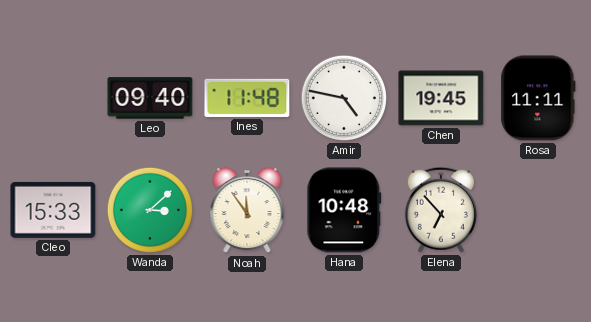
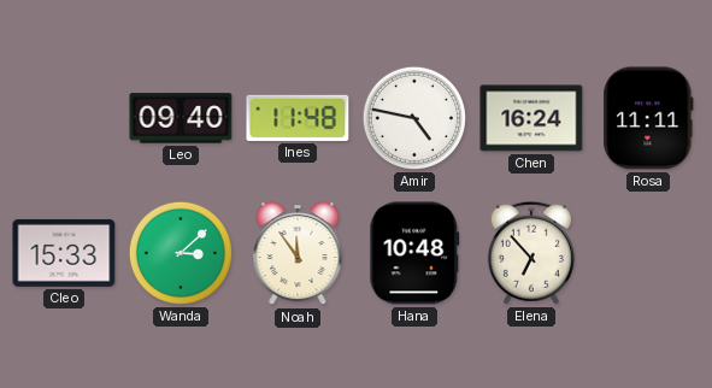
Chen: 19:45 -> 16:24 (531, 118)
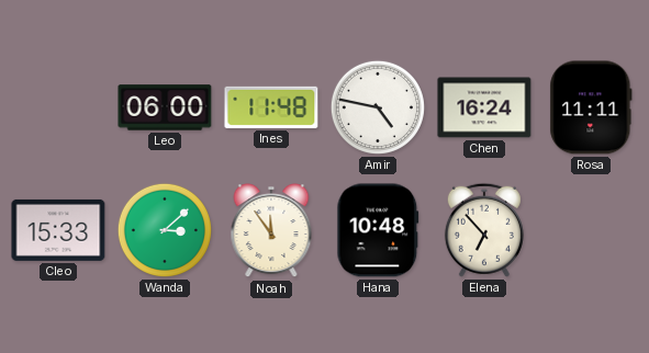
Leo: 09:40 -> 06:00 (165, 107)
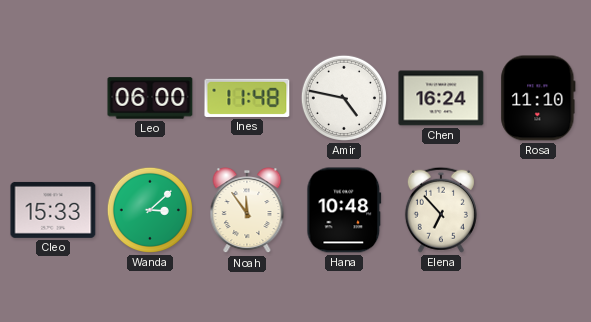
Rosa: 11:11 -> 11:10 (538, 98)
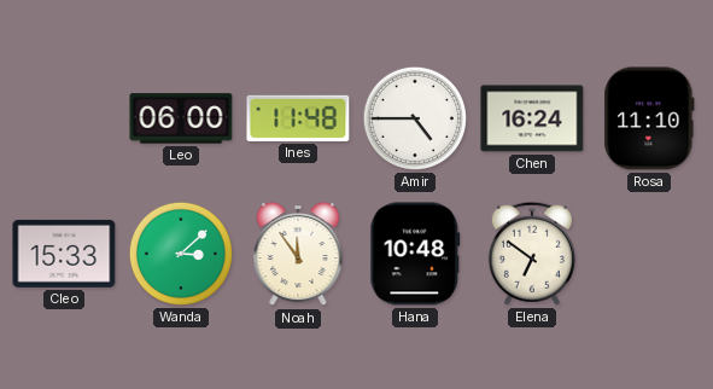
Amir: 4:47 -> 4:45 (415, 118)
Elena: 6:53 -> 6:51 (532, 254)
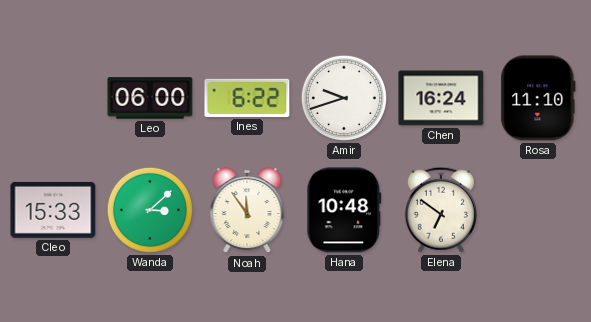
Ines: 11:48 -> 6:22 (247, 98)
Amir: 4:45 -> 9:42 (344, 98)
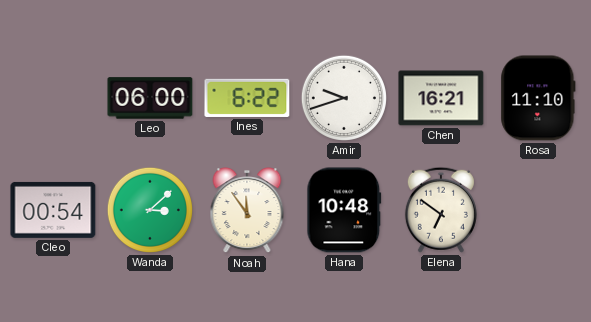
Chen: 16:24 -> 16:21 (441, 98)
Cleo: 15:33 -> 00:54 (53, 210)
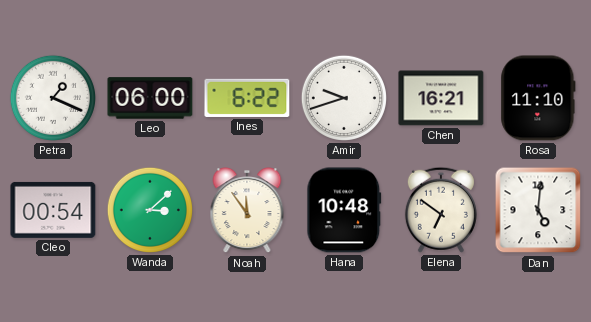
Petra: none -> 1:19 (53, 98)
Dan: none -> 5:01 (538, 210)
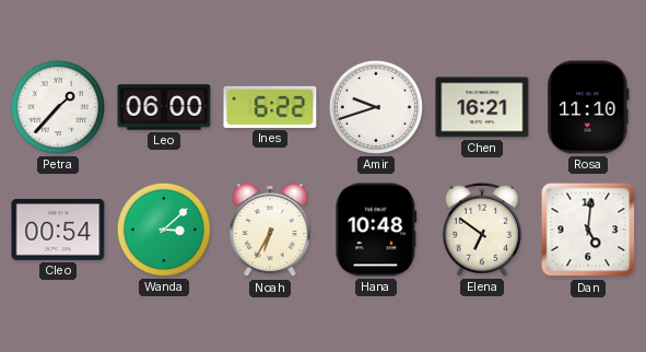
Petra: 1:19 -> 1:37 (58, 107)
Noah: 11:54 -> 6:35 (270, 231)
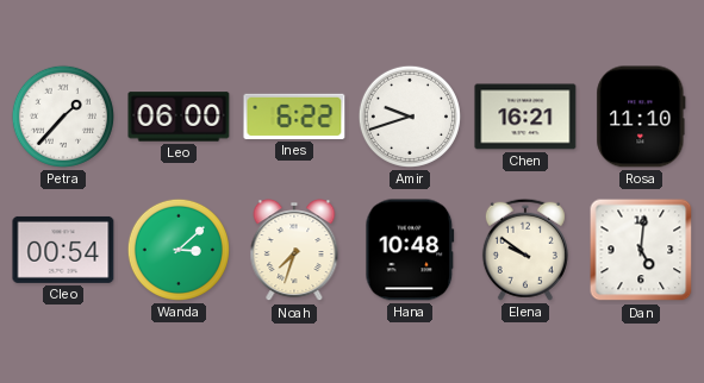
Noah: 6:35 -> 7:33 (294, 251)
Elena: 6:51 -> 9:51 (525, 250)
